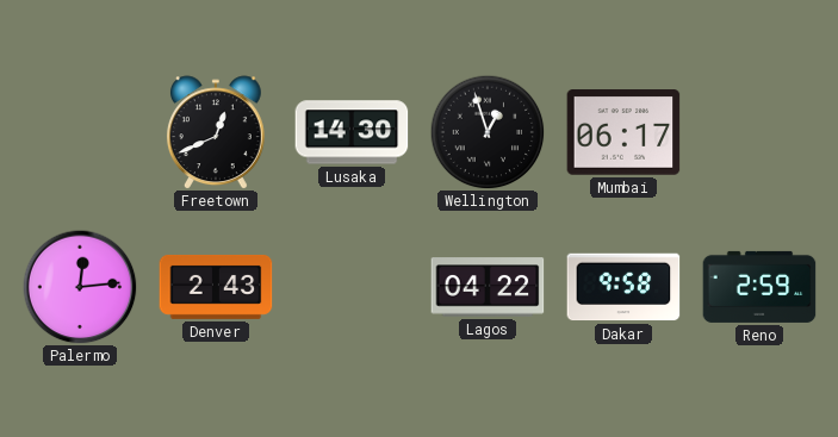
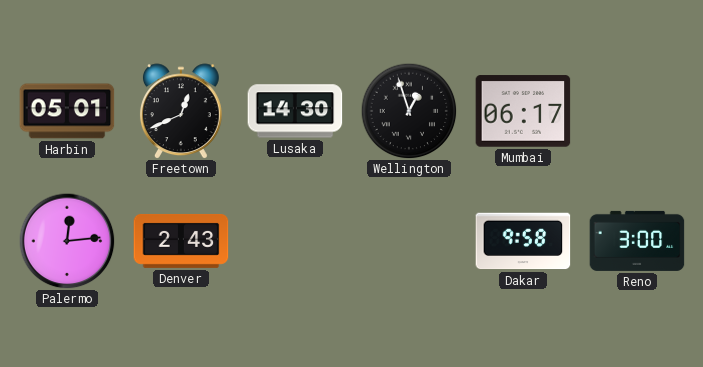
Harbin: none -> 05:01 (67, 111)
Lagos: 04:22 -> none (488, 287)
Reno: 2:59 -> 3:00 (637, 241)
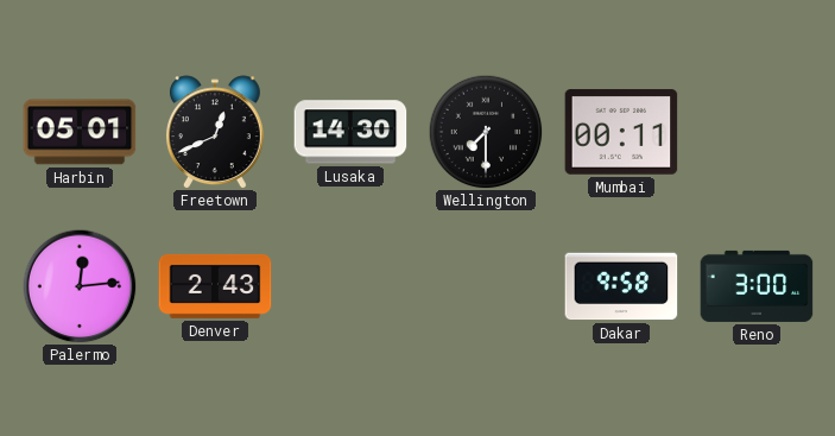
Wellington: 12:57 -> 7:30 (486, 132)
Mumbai: 06:17 -> 00:11 (621, 132)
